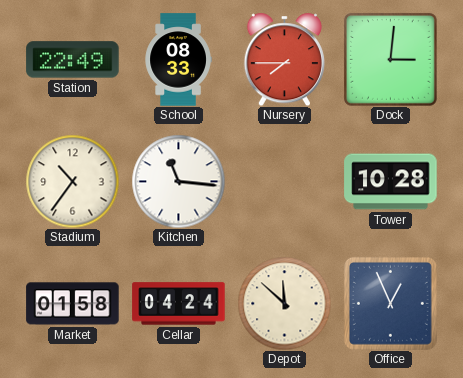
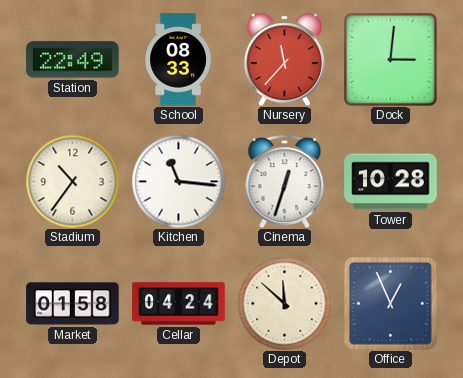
Nursery: 7:45 -> 11:37 (284, 59)
Cinema: none -> 12:33 (285, 181)
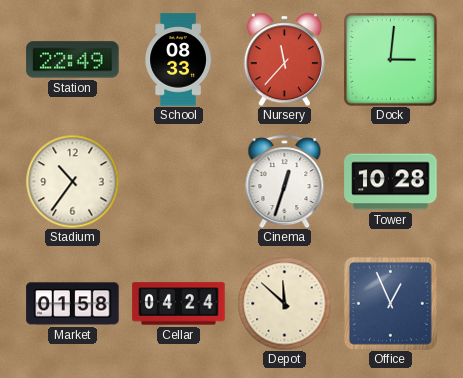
Kitchen: 11:16 -> none (178, 181)
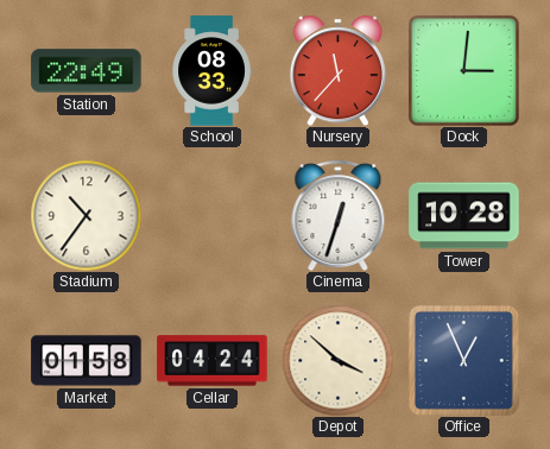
Depot: 11:52 -> 3:52 (337, 360)
